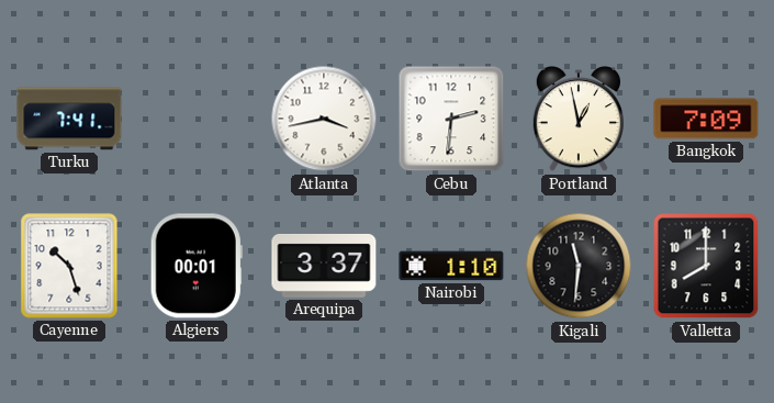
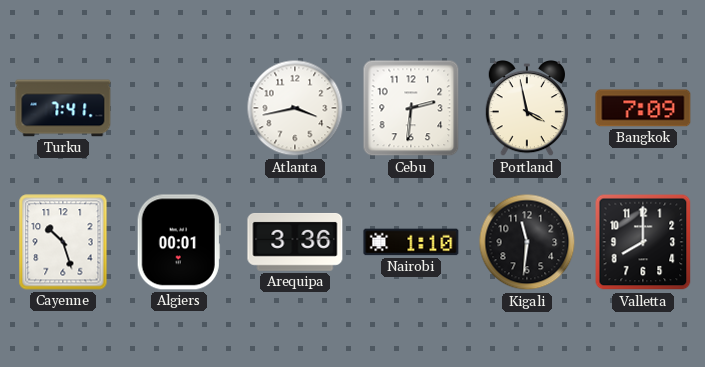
Portland: 12:58 -> 3:58 (527, 109)
Arequipa: 3:37 -> 3:36 (295, 242)
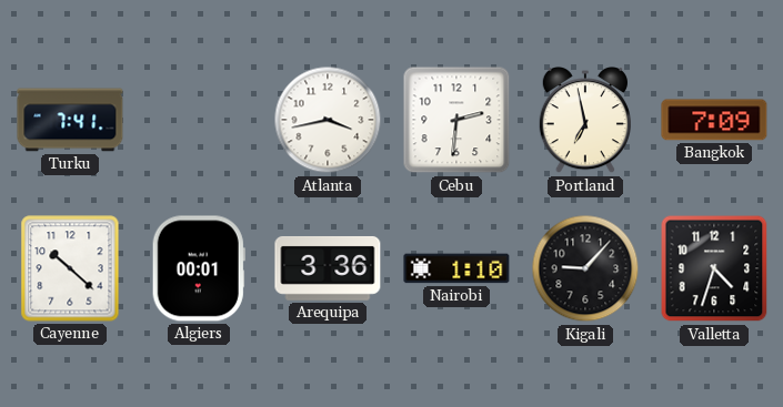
Portland: 3:58 -> 6:58 (585, 121)
Cayenne: 10:27 -> 10:22 (70, 268)
Kigali: 11:31 -> 9:07 (585, 268)
Valletta: 8:00 -> 4:33 (714, 268)
